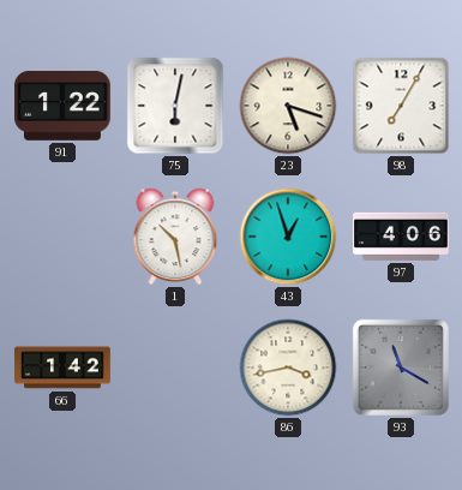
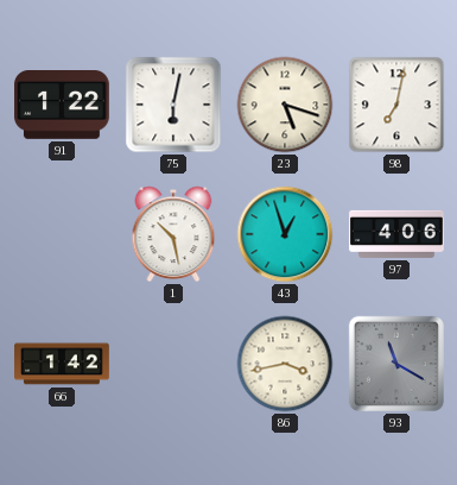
98: 7:05 -> 7:02 (396, 105)
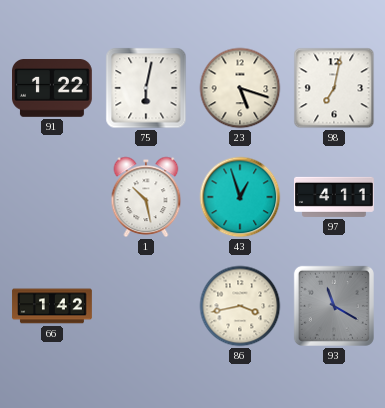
97: 4:06 -> 4:11 (335, 197)
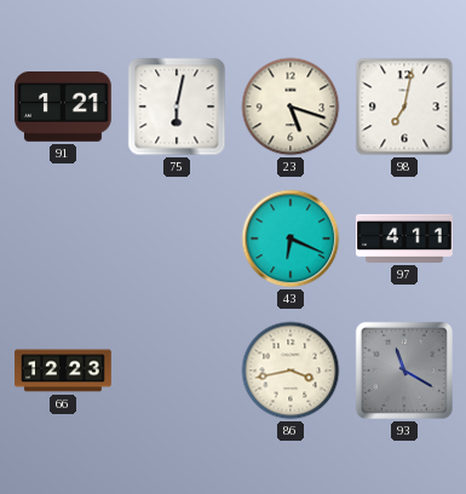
91: 1:22 -> 1:21 (64, 107)
1: 10:28 -> none (146, 197)
43: 12:57 -> 6:19 (290, 239)
66: 1:42 -> 12:23 (63, 370)
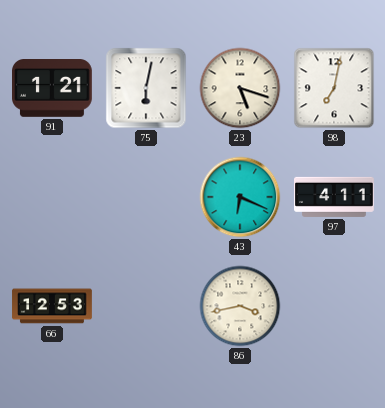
66: 12:23 -> 12:53 (52, 306)
93: 11:20 -> none (404, 370)
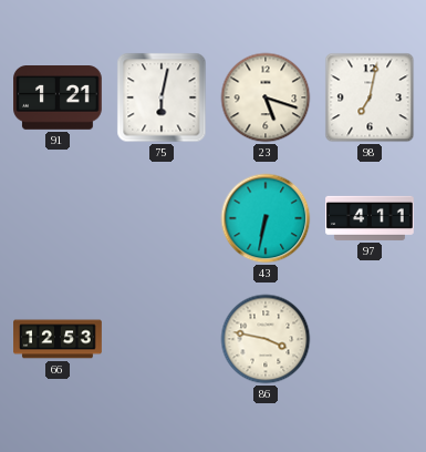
43: 6:19 -> 6:32 (266, 218)
86: 3:43 -> 3:47 (266, 339)
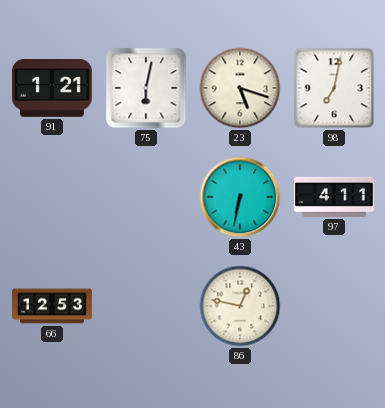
86: 3:47 -> 12:47 (240, 306)
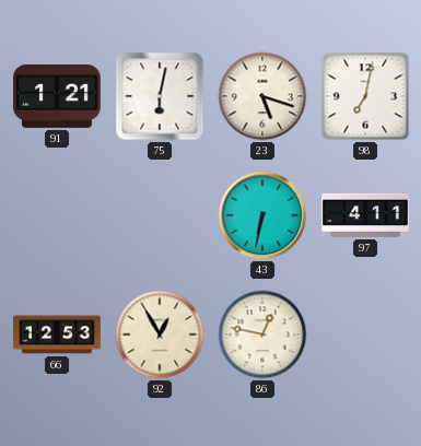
92: none -> 12:55 (160, 334)
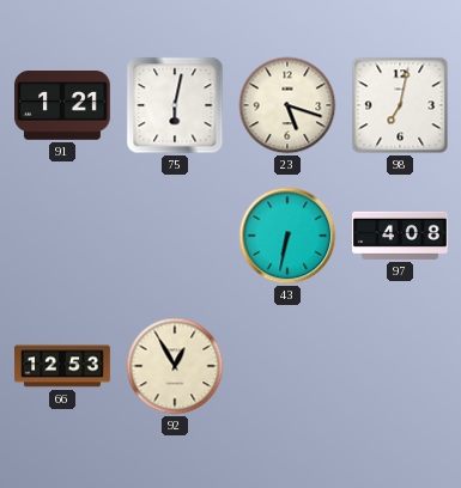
97: 4:11 -> 4:08 (401, 236)
86: 12:47 -> none (262, 334)
